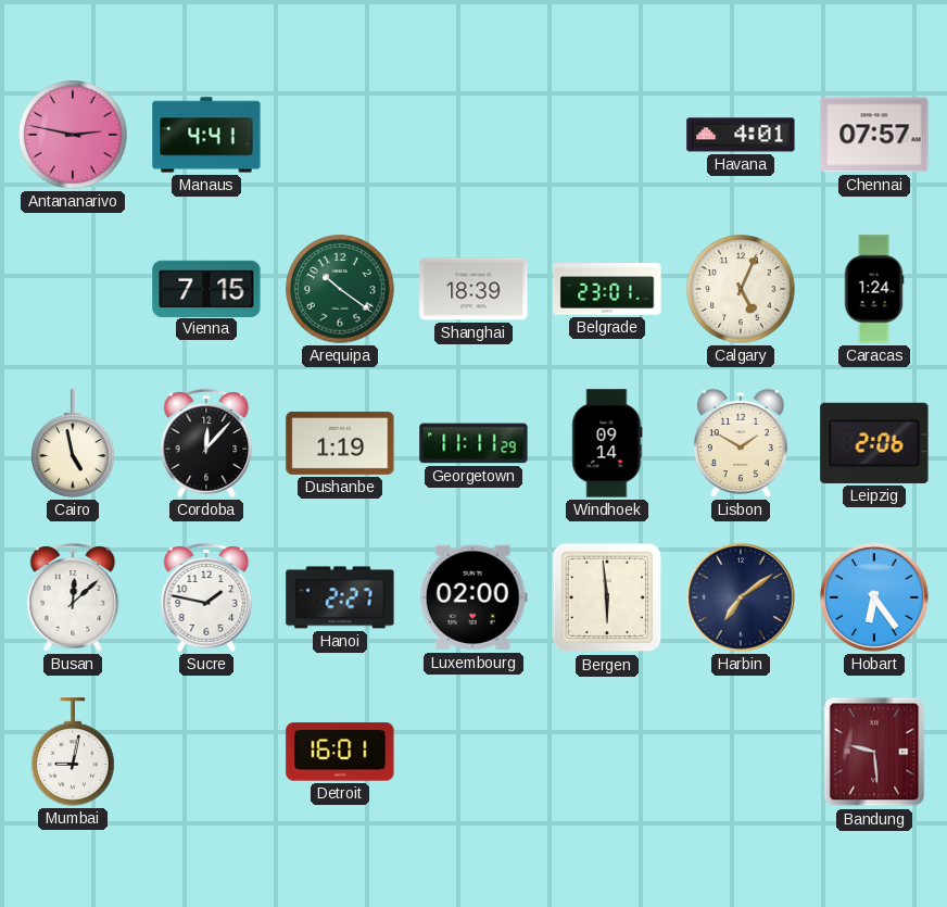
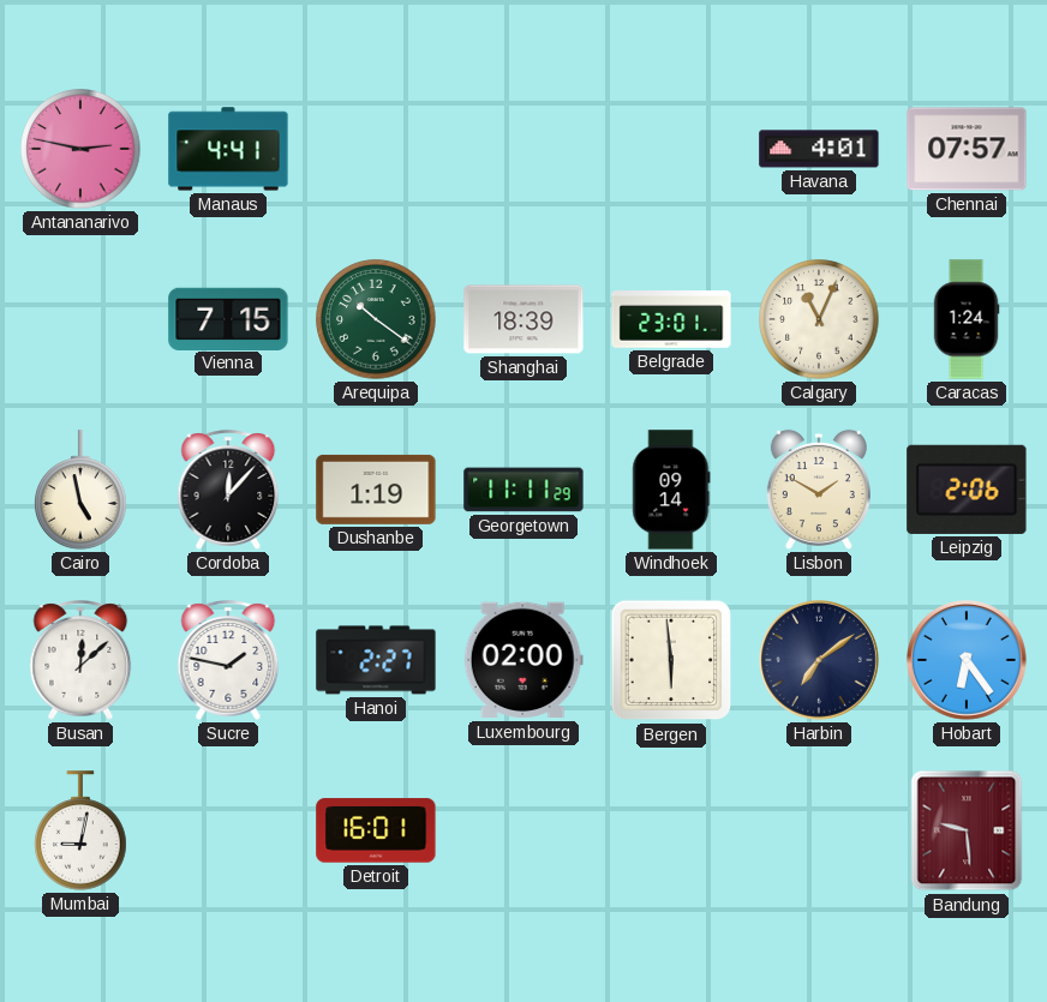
Calgary: 5:04 -> 11:04 (819, 319)
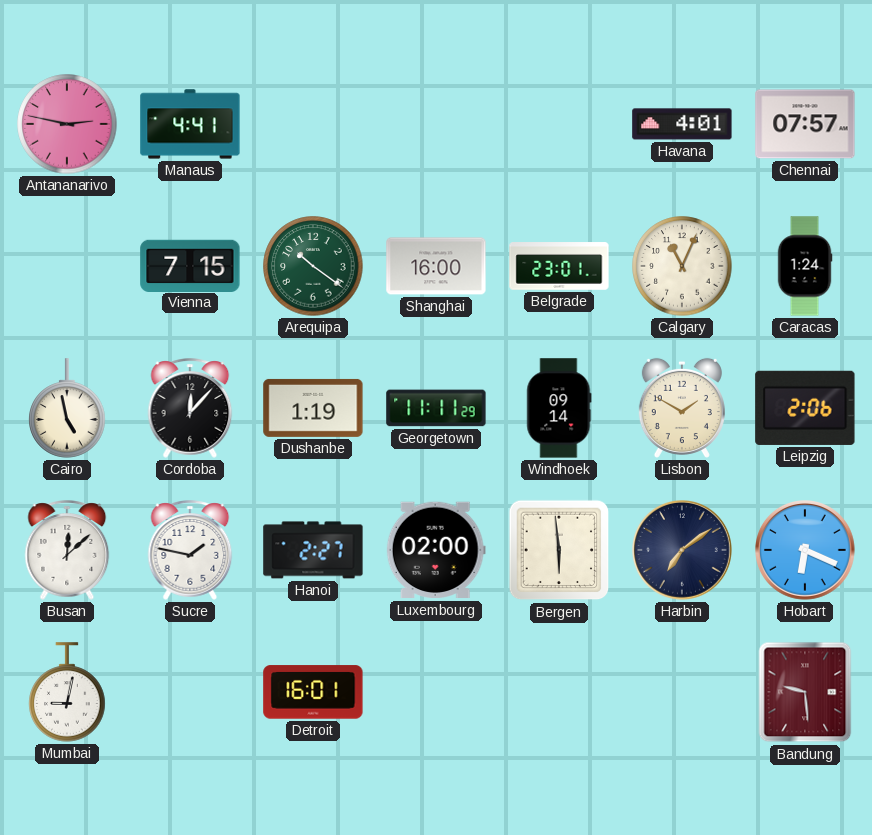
Shanghai: 18:39 -> 16:00 (436, 266)
Hobart: 6:24 -> 6:19 (806, 551)
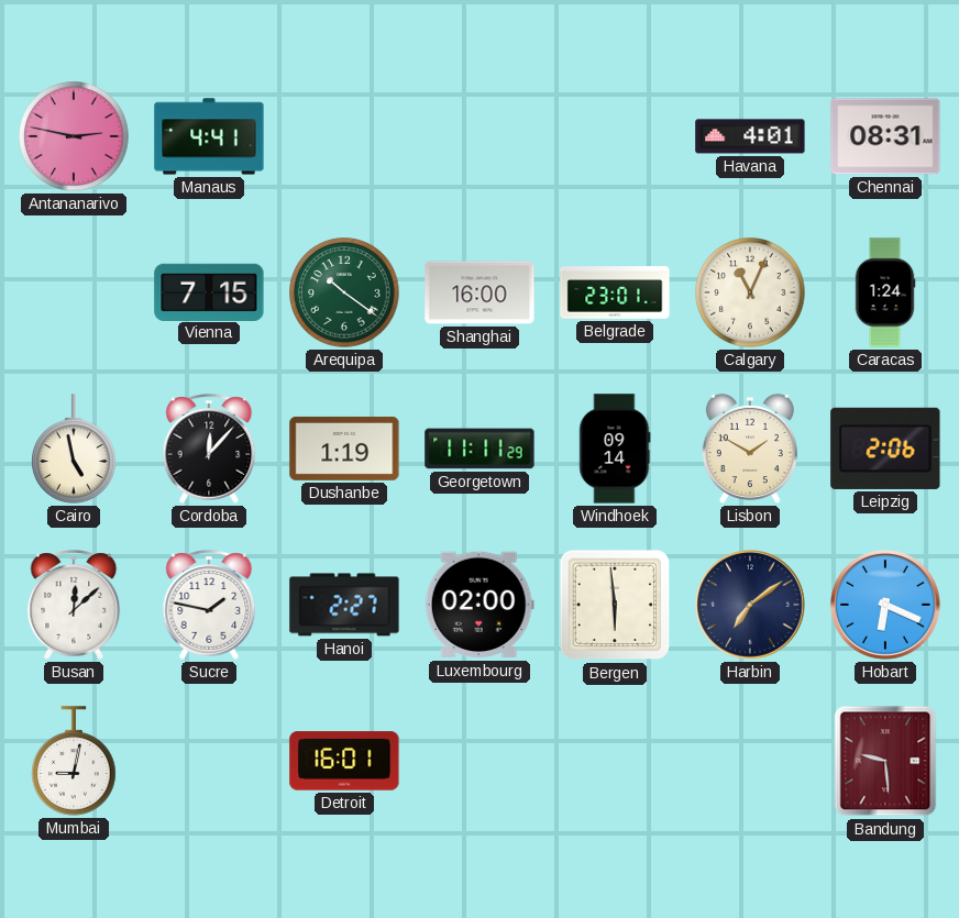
Chennai: 07:57 -> 08:31 (885, 136)
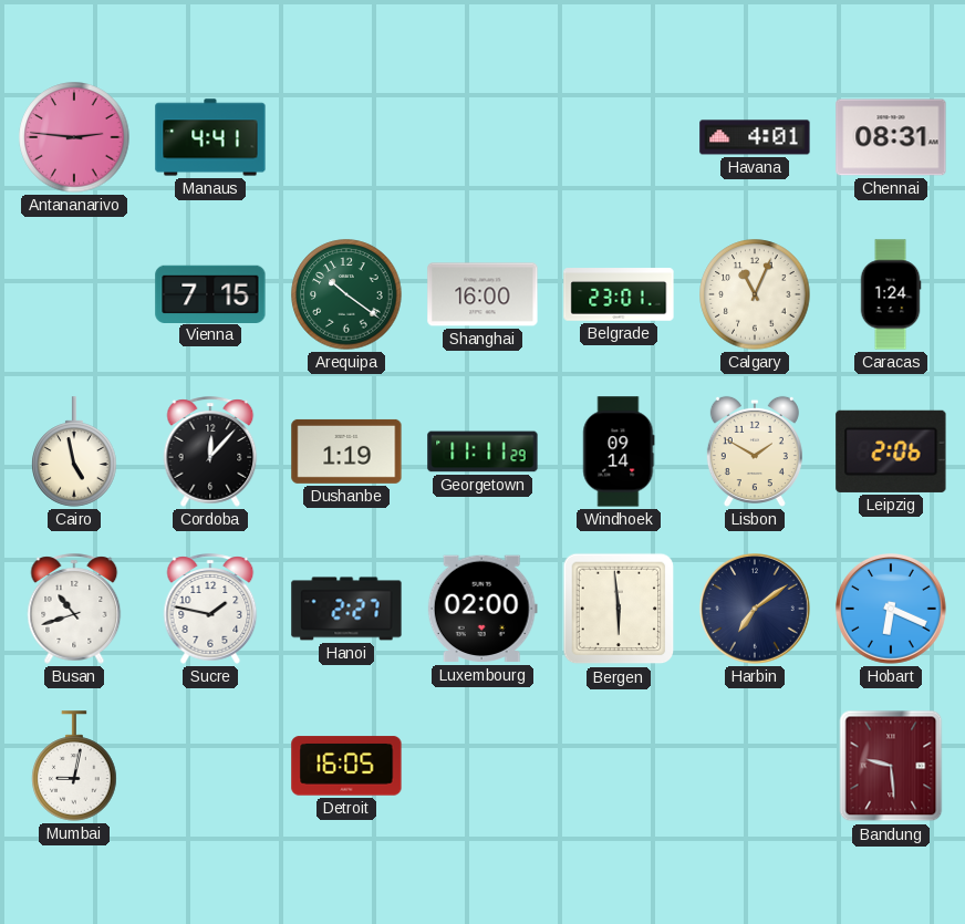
Antananarivo: 2:47 -> 2:46 (74, 137)
Busan: 12:08 -> 10:42 (74, 609)
Detroit: 16:01 -> 16:05 (346, 766)
